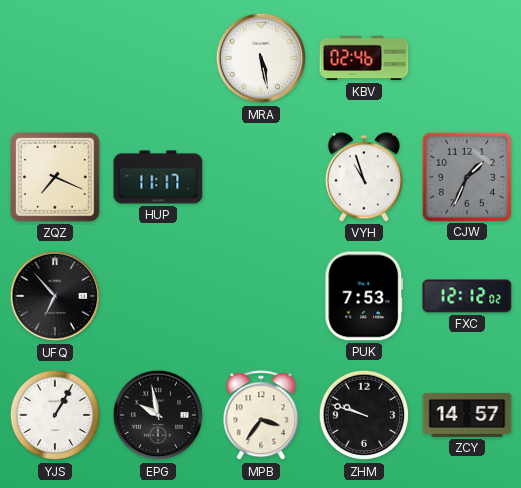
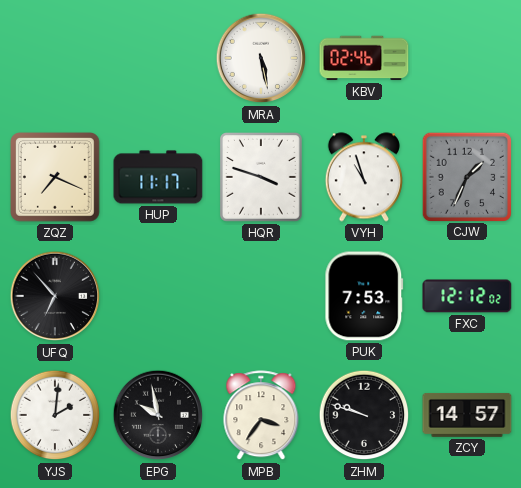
HQR: none -> 3:48 (262, 178)
YJS: 1:05 -> 2:01 (55, 415)
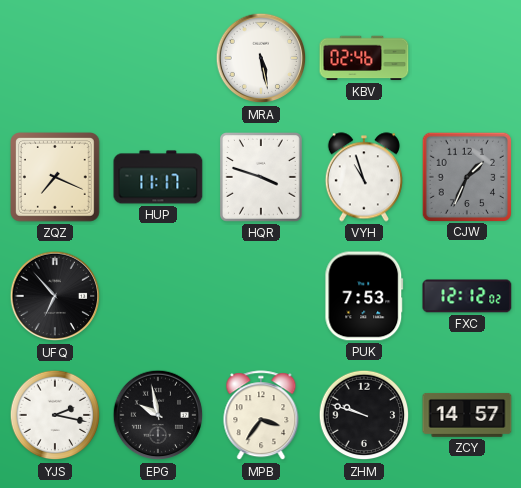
YJS: 2:01 -> 2:17 (55, 415)
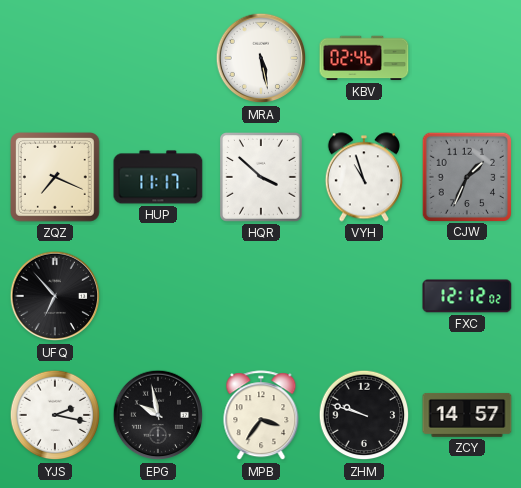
HQR: 3:48 -> 3:52 (262, 178)
PUK: 7:53 -> none (364, 296)
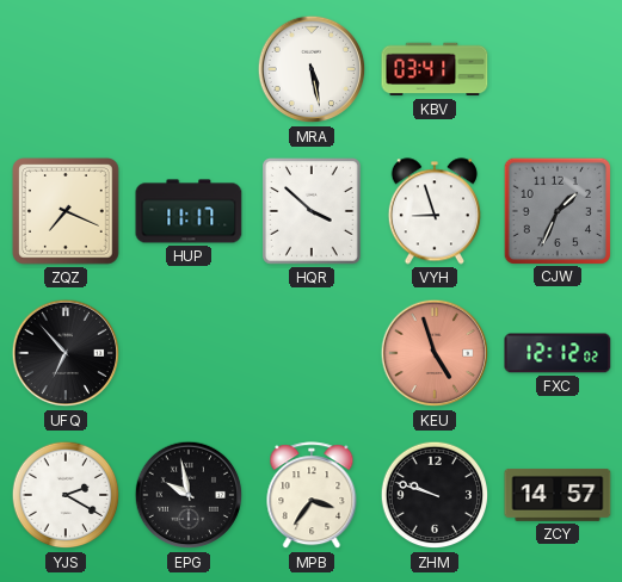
KBV: 02:46 -> 03:41 (435, 69)
VYH: 10:57 -> 8:57 (435, 211)
KEU: none -> 4:57 (435, 353)
YJS: 2:17 -> 2:20 (66, 495)
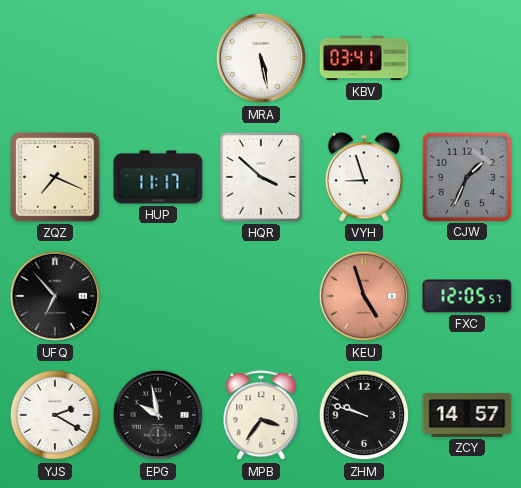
FXC: 12:12 -> 12:05 (467, 296)
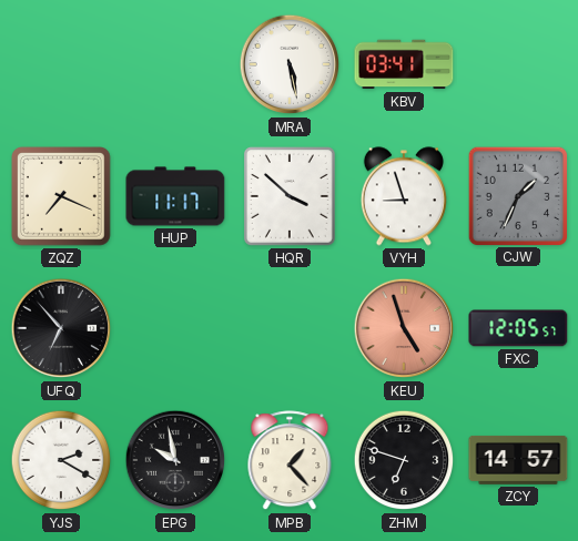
MPB: 3:36 -> 1:23 (290, 461)
ZHM: 9:48 -> 6:48 (404, 460)
